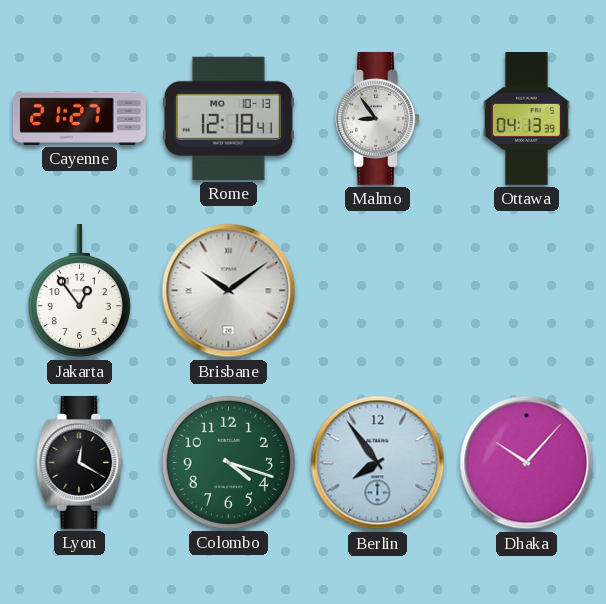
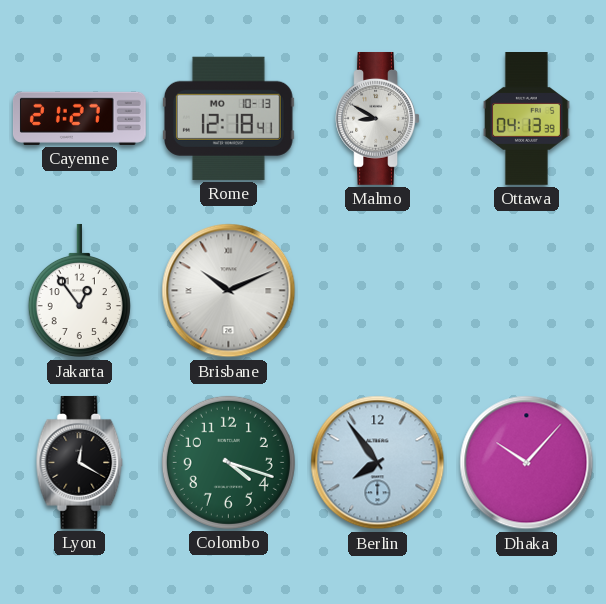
Malmo: 8:54 -> 8:50 (377, 118)
Brisbane: 10:09 -> 10:11 (229, 291)
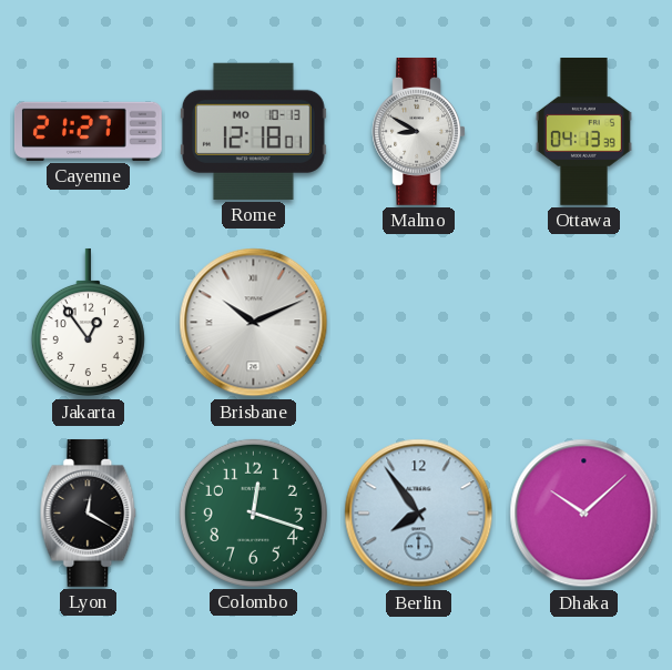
Rome: 12:18:41 -> 12:18:01 (253, 131)
Colombo: 4:18 -> 12:18 (253, 512)
Dhaka: 10:07 -> 10:08 (584, 514)
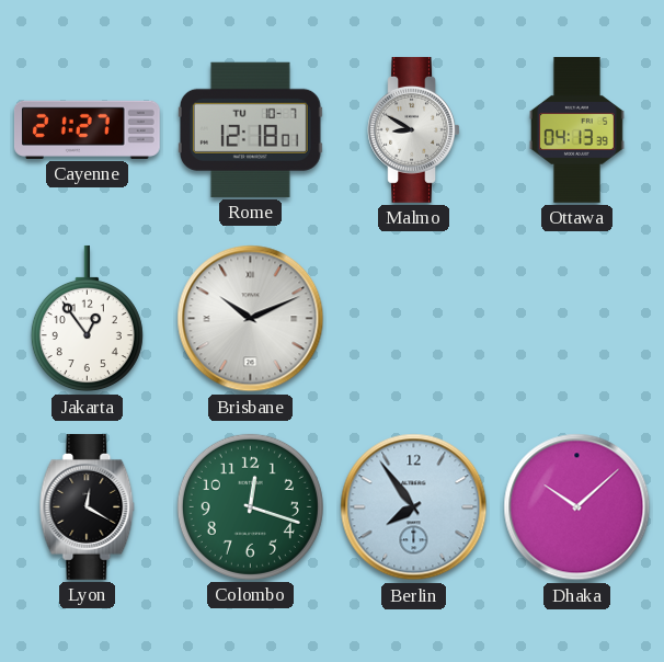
Rome date: MO 10-13 -> TU 10-7 (250, 129)
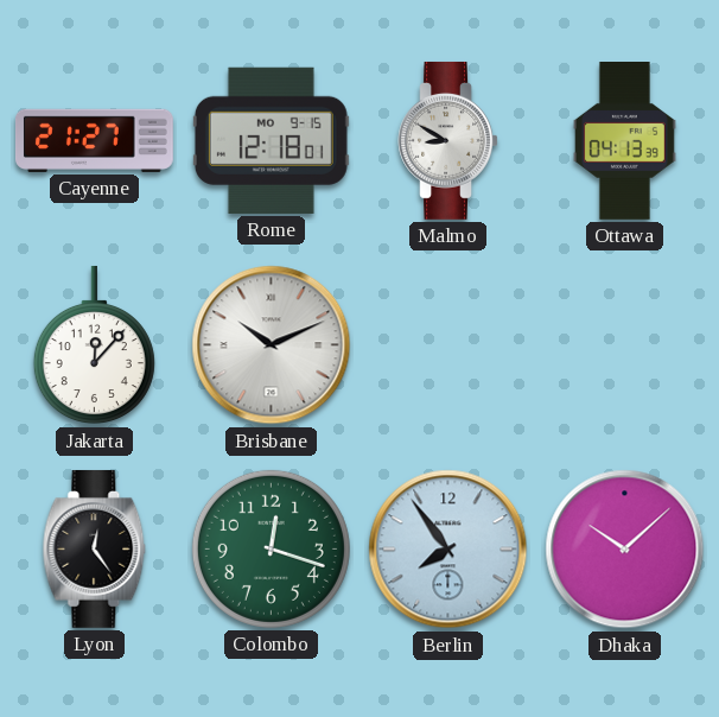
Rome date: TU 10-7 -> MO 9-15 (271, 140)
Jakarta: 12:54 -> 12:07 (94, 345)
Lyon: 12:20 -> 12:24 (95, 548)
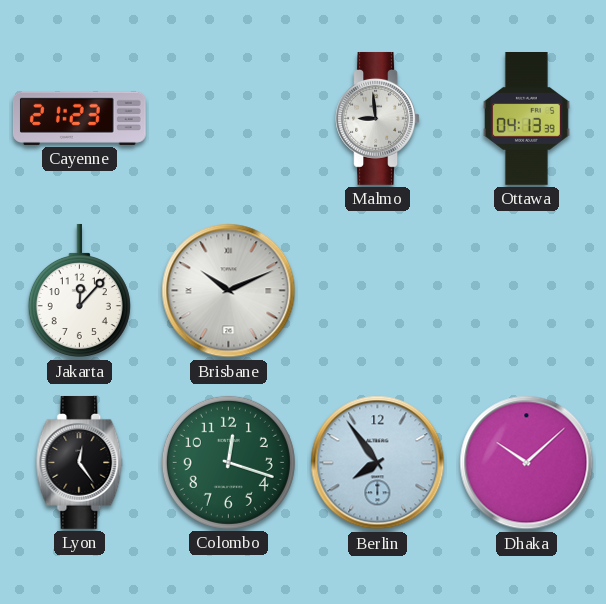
Cayenne: 21:27 -> 21:23 (79, 118)
Rome: 12:18 -> none (271, 140)
Malmo: 8:50 -> 8:59 (377, 118)
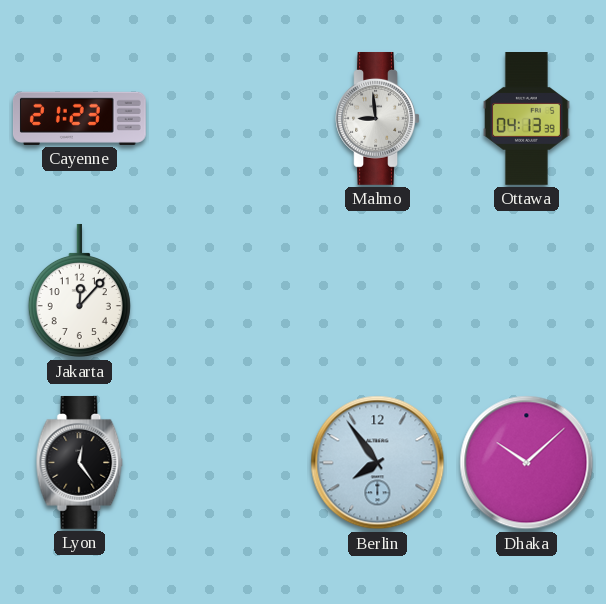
Brisbane: 10:11 -> none (229, 291)
Colombo: 12:18 -> none (228, 462)
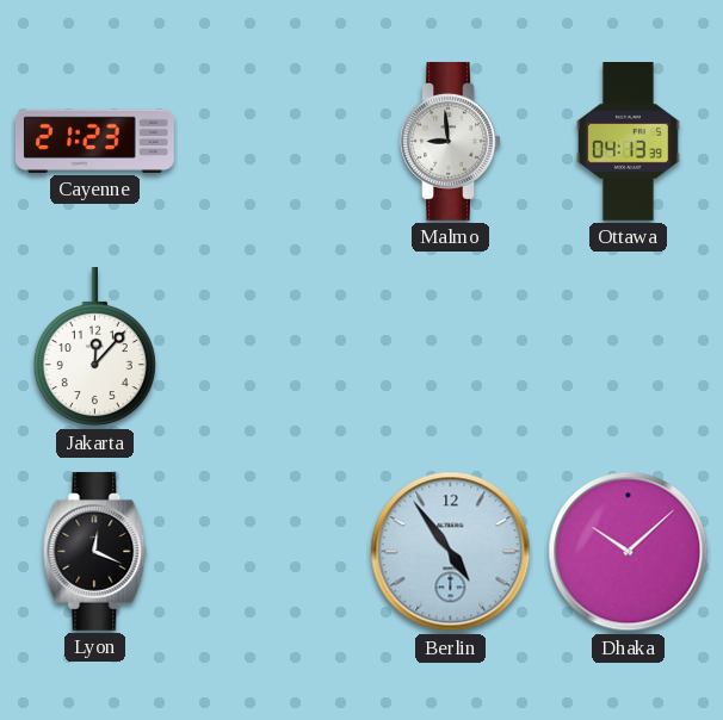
Lyon: 12:24 -> 12:19 (95, 551)
Berlin: 7:54 -> 4:54 (451, 552)
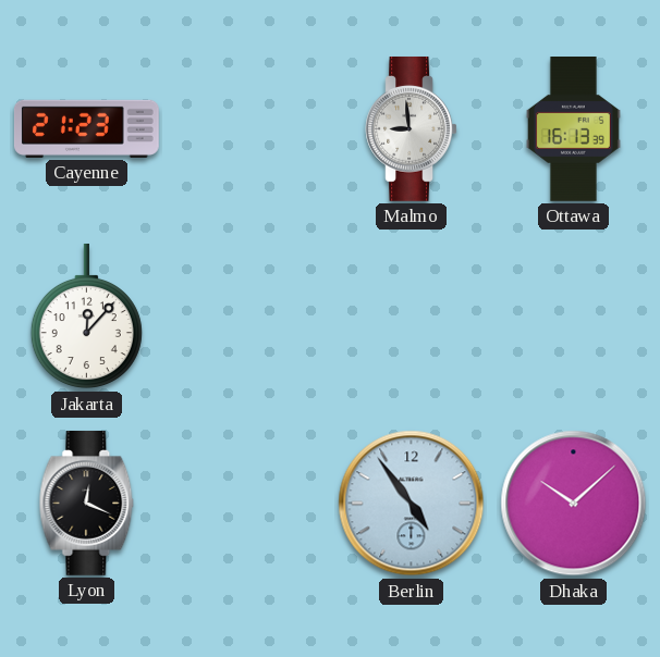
Ottawa: 04:13 -> 16:13 (573, 129)
